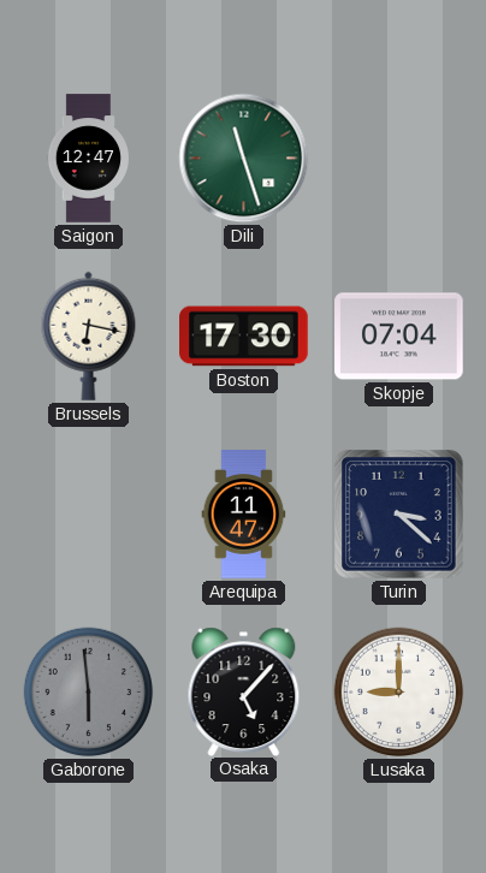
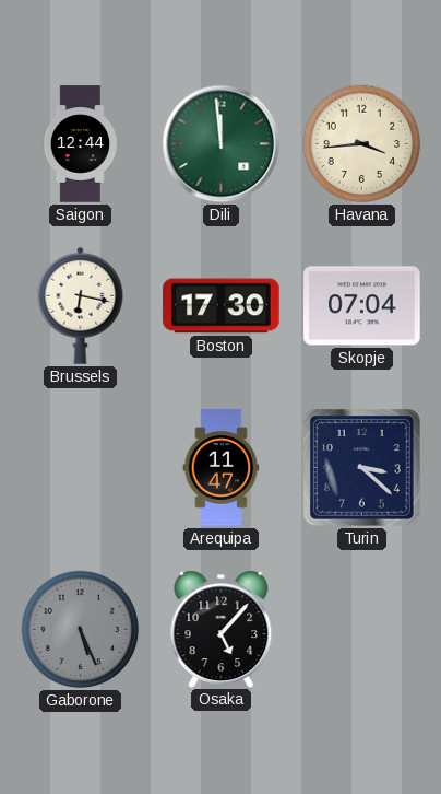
Saigon: 12:47 -> 12:44 (80, 144)
Dili: 11:27 -> 11:59 (222, 144)
Havana: none -> 3:44 (362, 144)
Gaborone: 5:59 -> 5:26 (81, 630)
Lusaka: 9:00 -> none (399, 693)
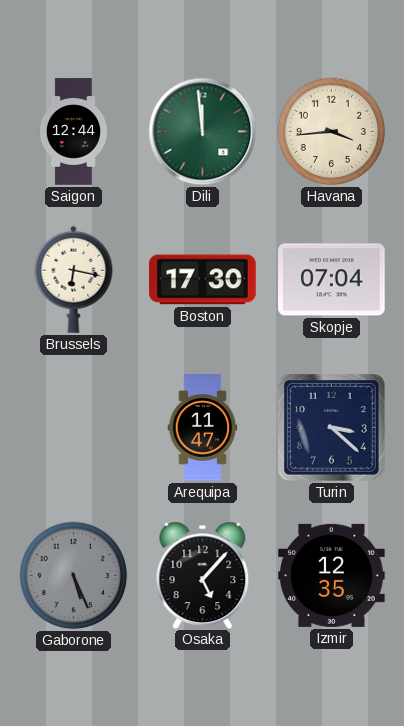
Izmir: none -> 12:35 (332, 575)
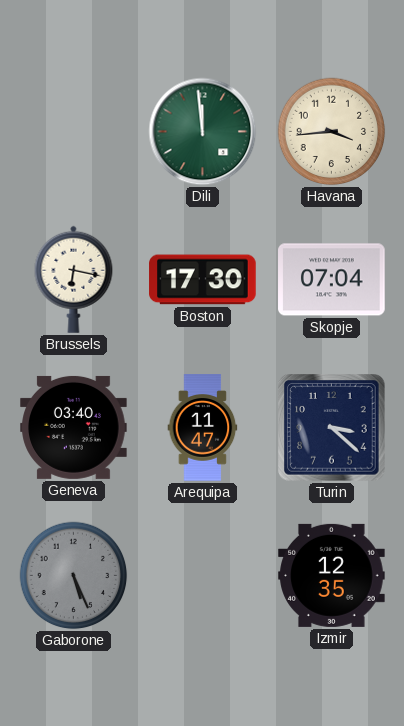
Saigon: 12:44 -> none (73, 132)
Geneva: none -> 03:40 (74, 427)
Osaka: 5:07 -> none (203, 575)
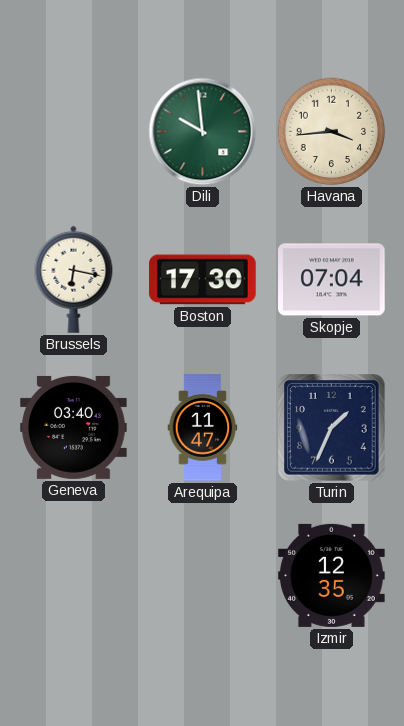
Dili: 11:59 -> 9:59 (203, 132)
Turin: 3:22 -> 1:34 (332, 428)
Gaborone: 5:26 -> none (74, 576)
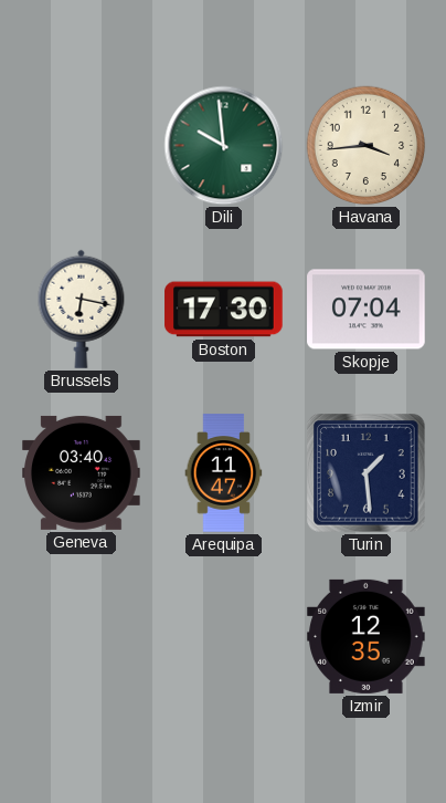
Turin: 1:34 -> 1:29 (367, 473)
